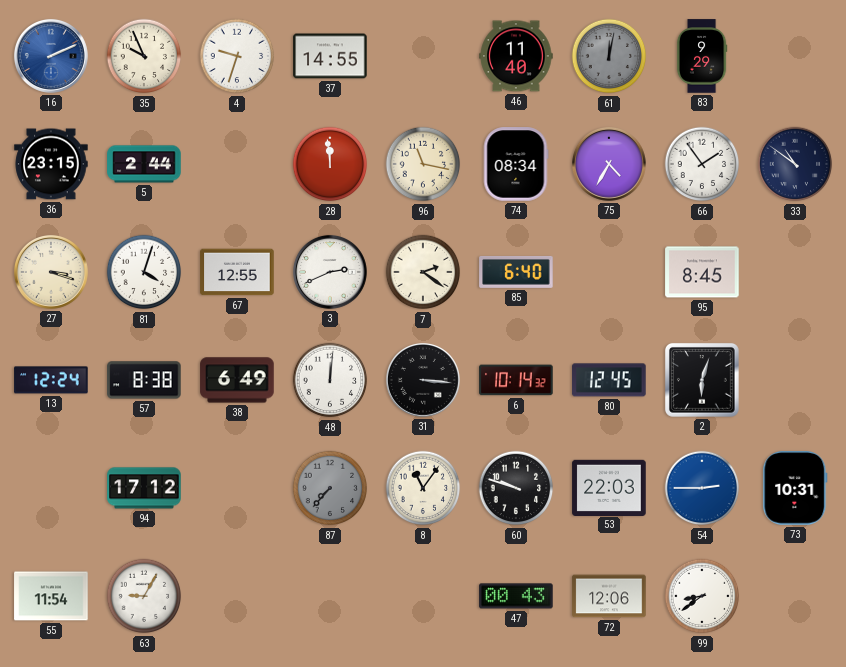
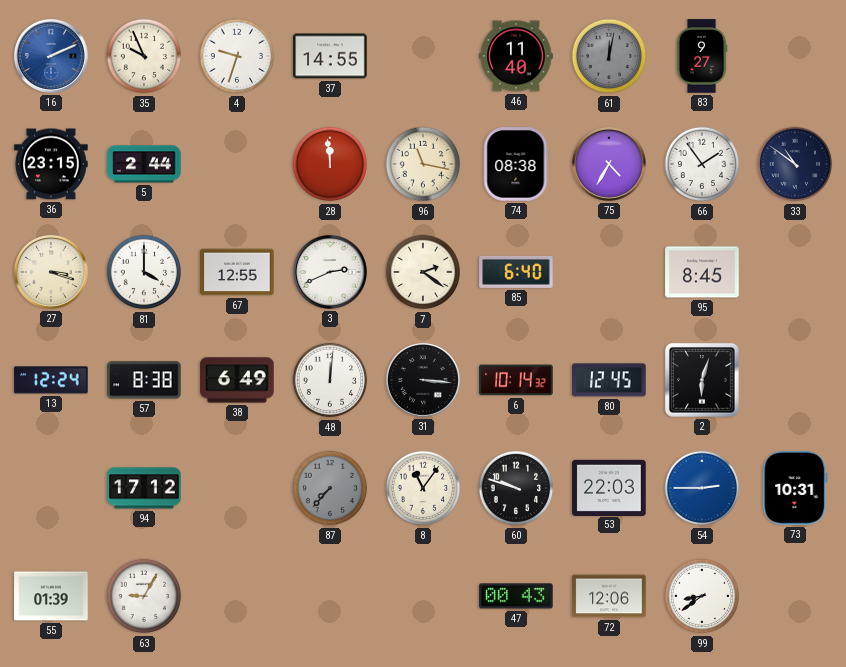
83: 9:29 -> 9:27 (702, 56)
74: 08:34 -> 08:38 (516, 164)
81: 4:03 -> 4:00 (144, 272)
55: 11:54 -> 01:39 (51, 596)
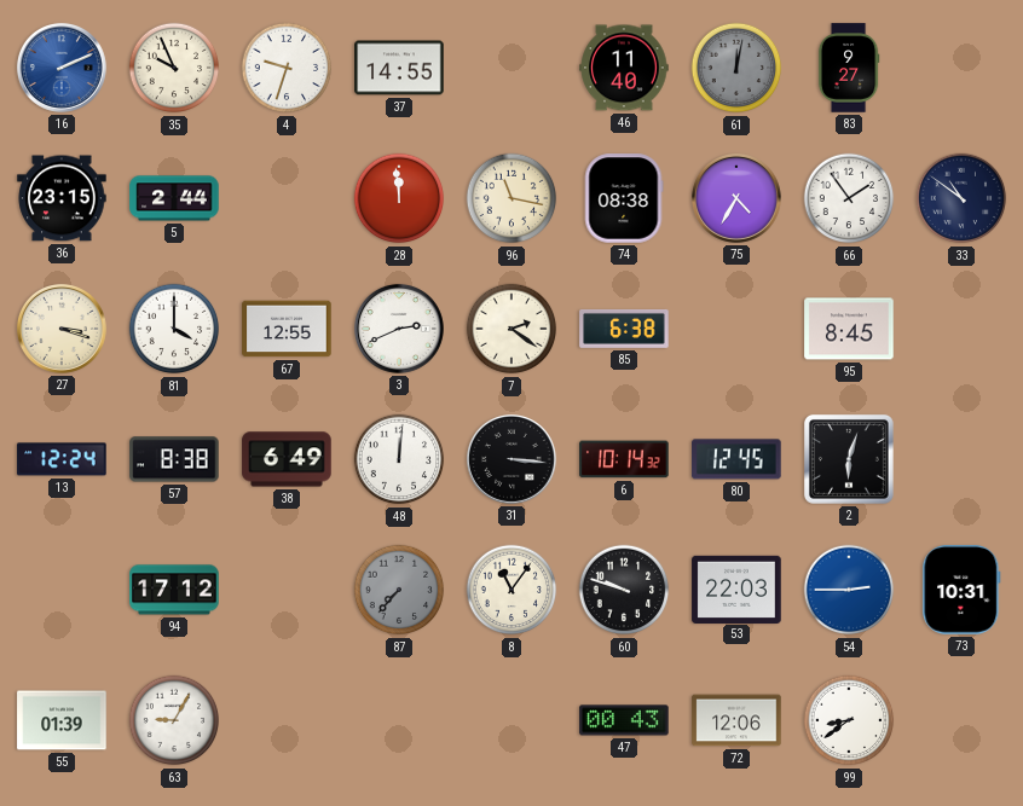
85: 6:40 -> 6:38 (624, 329)
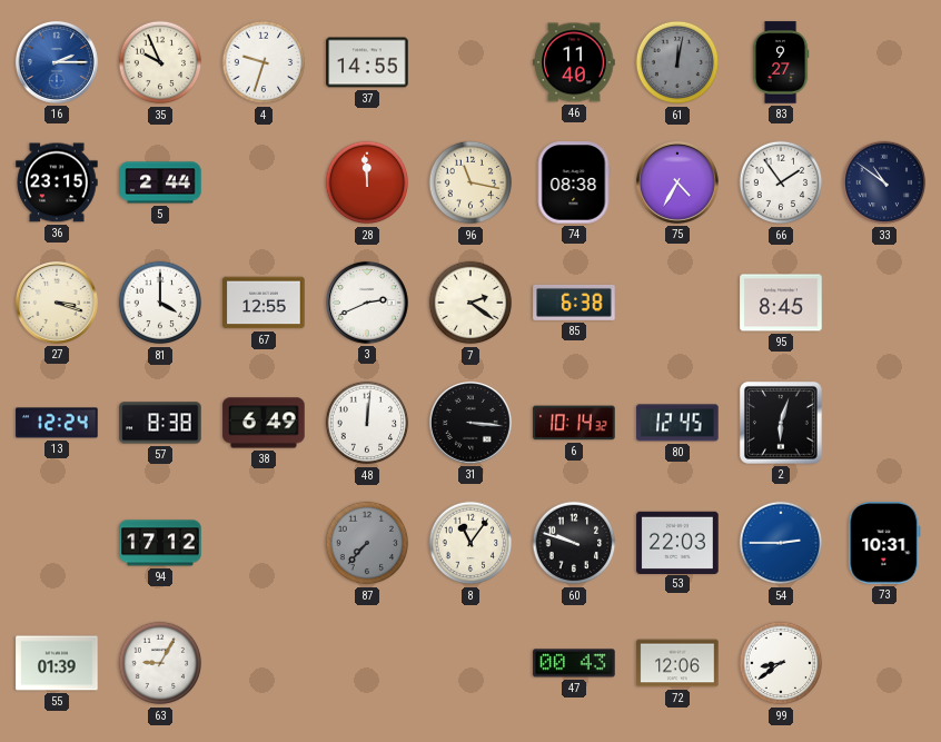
16: 2:11 -> 2:15 (57, 62)
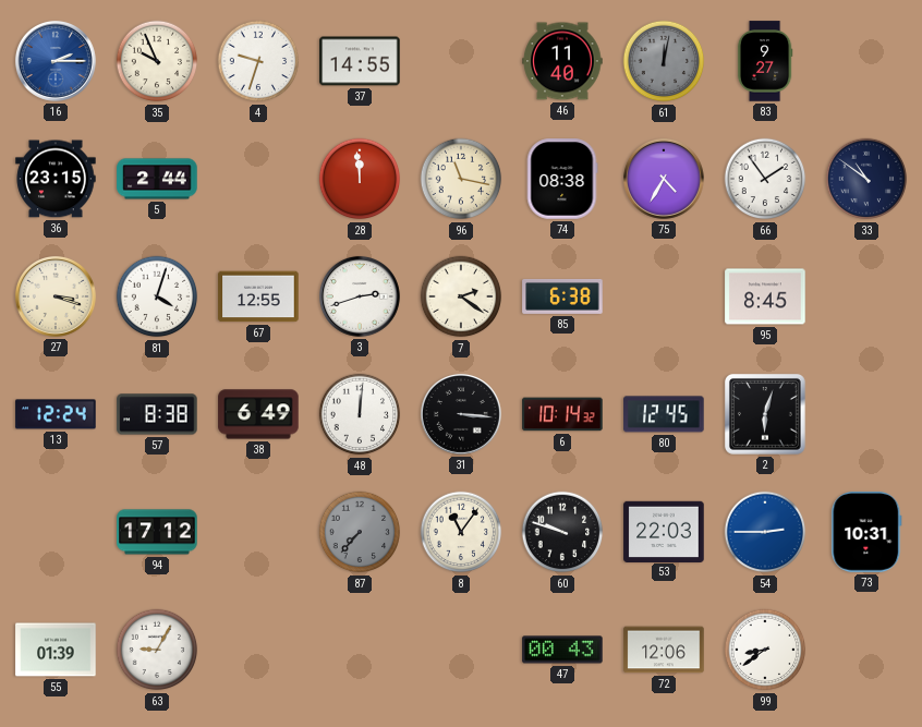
81: 4:00 -> 4:03 (157, 296)
3: 2:41 -> 2:42 (360, 296)
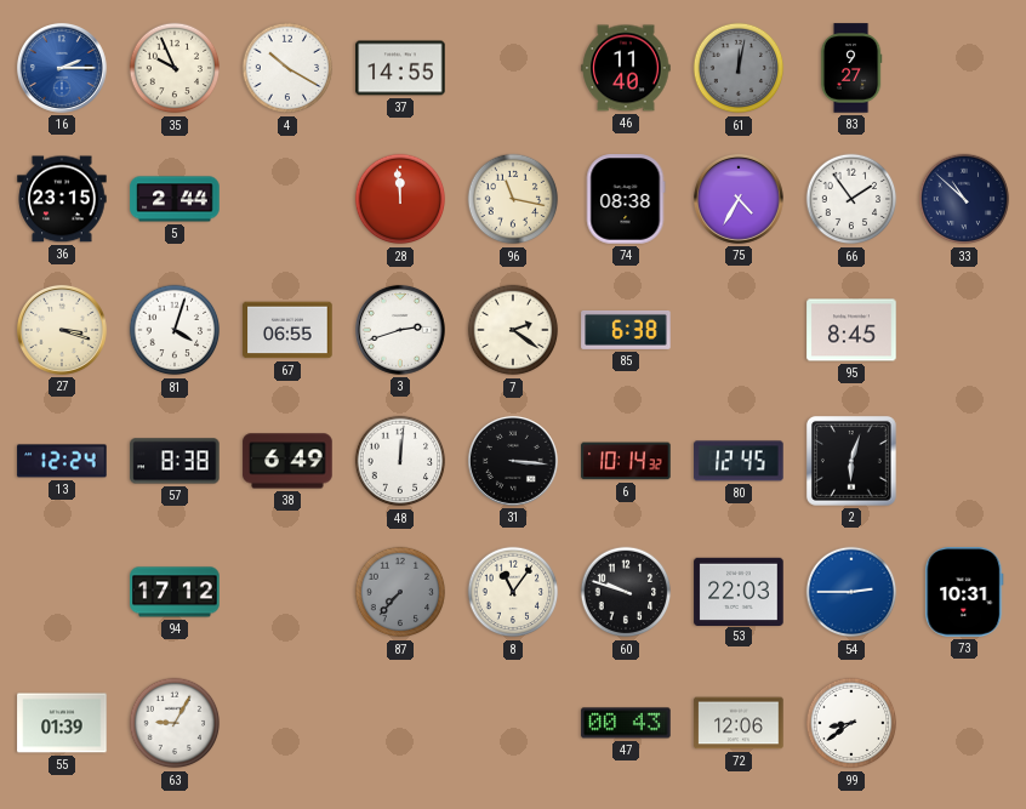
4: 9:33 -> 10:20 (287, 68)
33: 10:51 -> 10:52 (964, 199)
67: 12:55 -> 06:55 (287, 330)
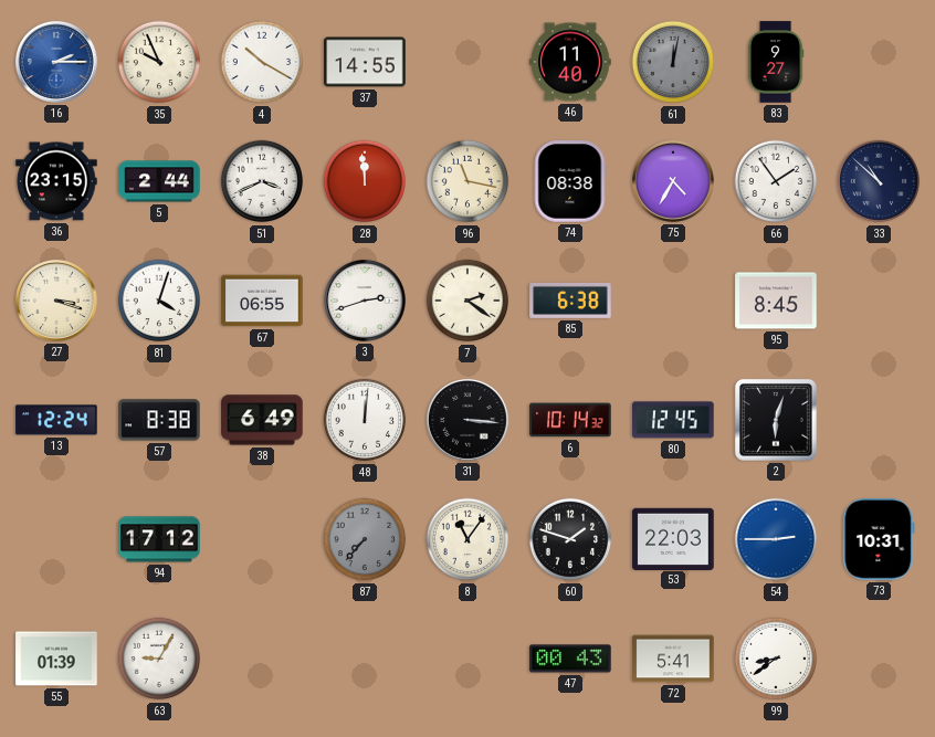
51: none -> 3:41 (262, 181)
60: 9:48 -> 1:48 (570, 539)
72: 12:06 -> 5:41 (673, 659)
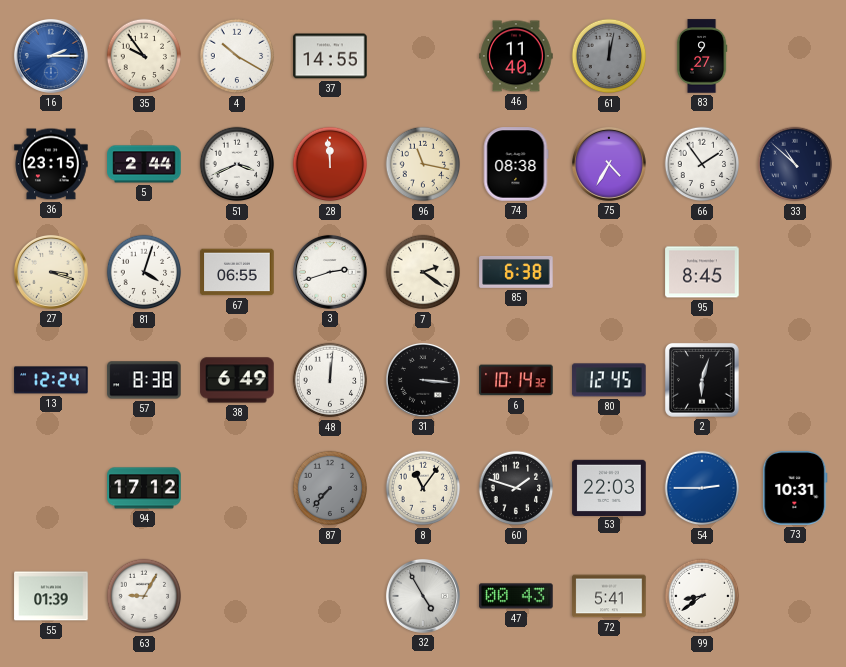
35: 9:56 -> 9:54 (144, 56)
32: none -> 4:55 (423, 596)
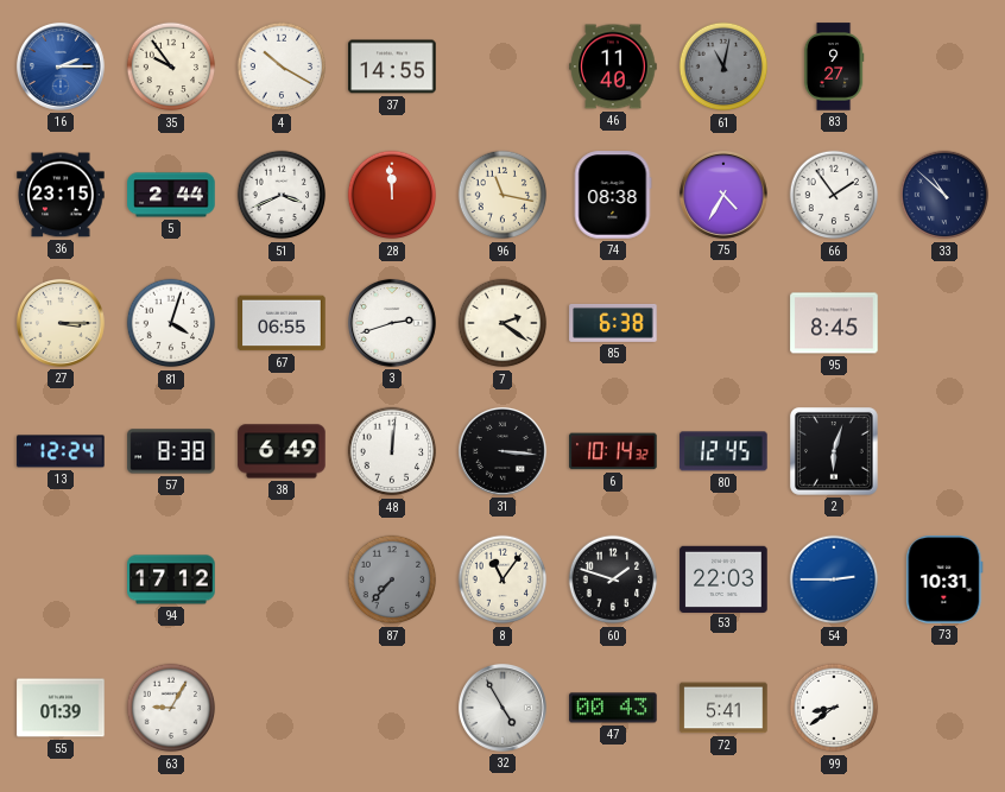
61: 12:02 -> 11:02 (723, 66)
27: 3:18 -> 3:15 (61, 323)
